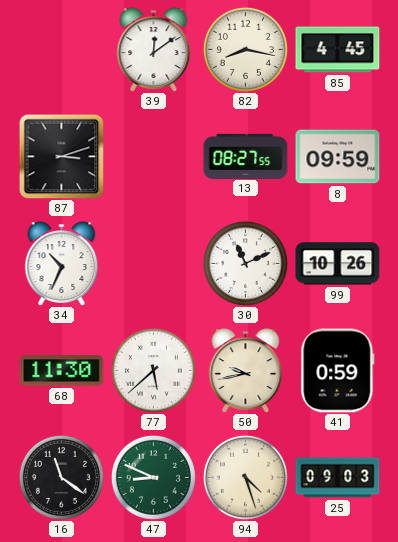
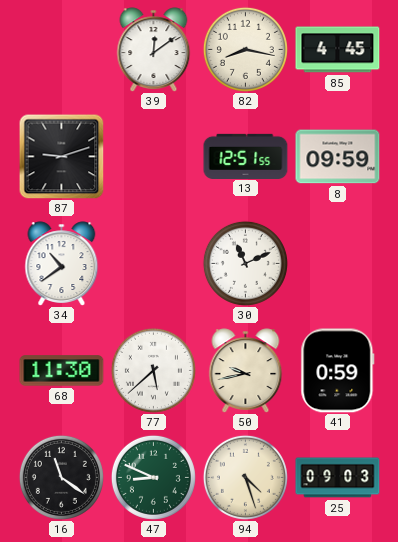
87: 3:12 -> 9:12 (61, 156)
13: 08:27 -> 12:51 (246, 156)
34: 10:34 -> 10:39 (62, 264)
99: 10:26 -> none (338, 264)
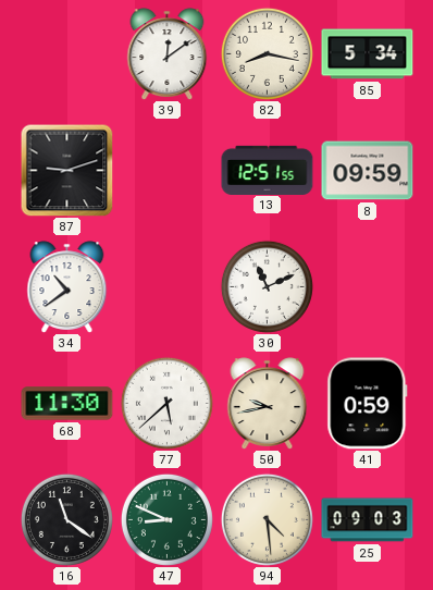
85: 4:45 -> 5:34 (368, 54)
94: 4:27 -> 4:29 (267, 519)
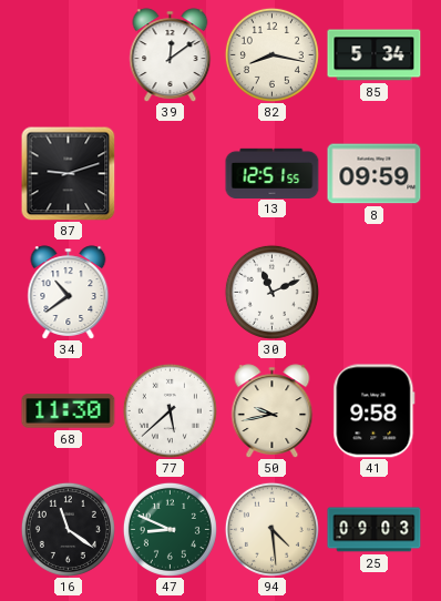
41: 0:59 -> 9:58 (375, 411)
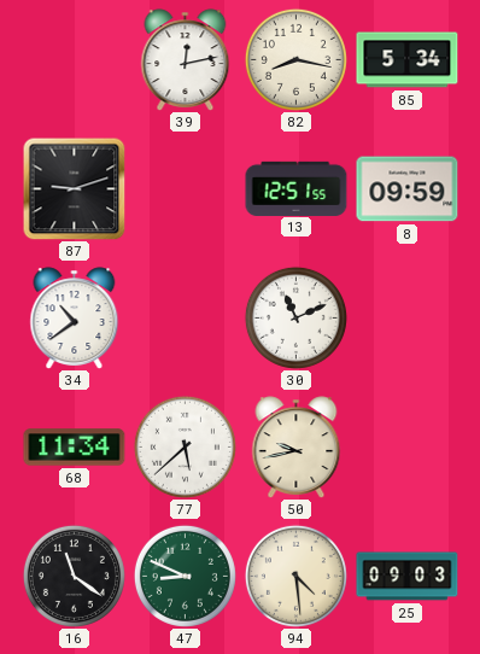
39: 12:09 -> 12:13 (186, 60)
68: 11:30 -> 11:34 (75, 448)
41: 9:58 -> none (375, 411)
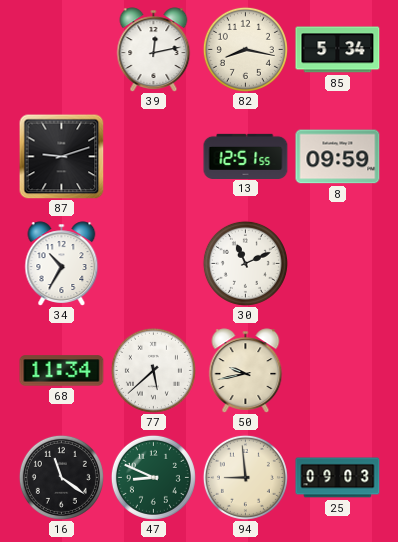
34: 10:39 -> 10:35 (62, 264)
94: 4:29 -> 8:59 (245, 477)
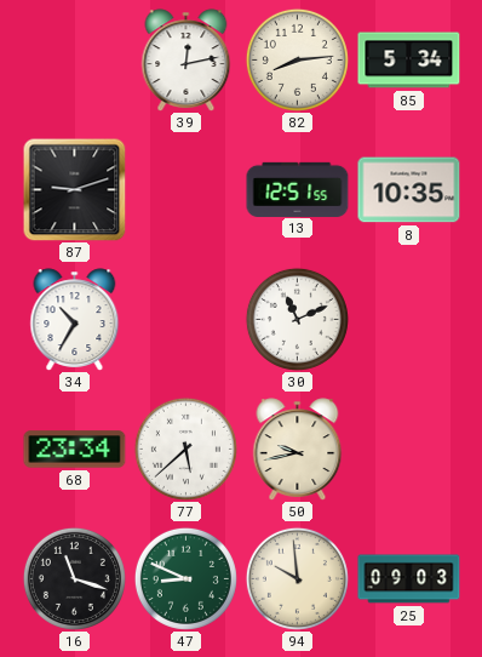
82: 8:17 -> 8:14 (297, 59)
8: 09:59 -> 10:35 (409, 190)
68: 11:34 -> 23:34 (75, 450)
16: 11:21 -> 11:18 (74, 578)
94: 8:59 -> 9:59 (297, 578)
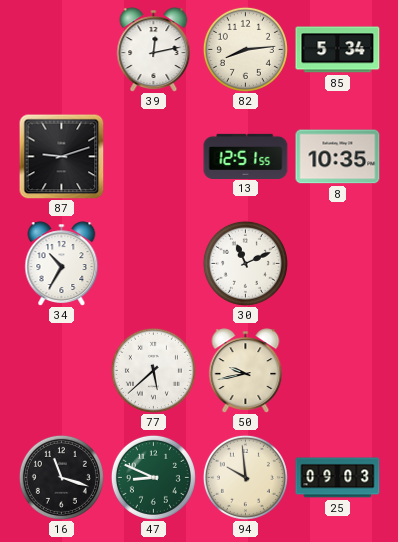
68: 23:34 -> none (75, 450)
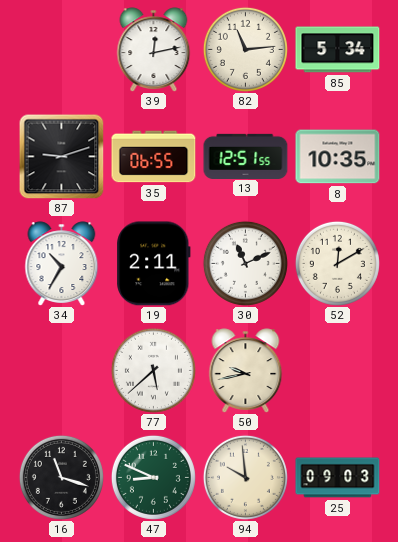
82: 8:14 -> 11:14 (245, 49)
35: none -> 06:55 (154, 157)
19: none -> 2:11 (154, 264)
52: none -> 12:10 (337, 263)
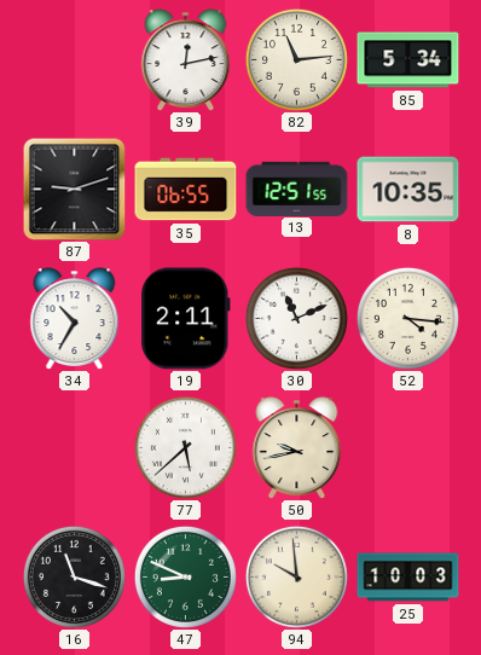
52: 12:10 -> 4:16 (407, 318)
25: 09:03 -> 10:03 (408, 578)
